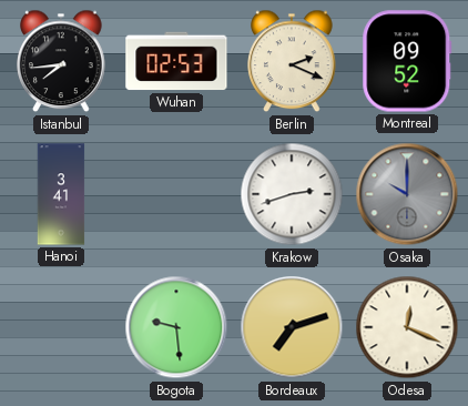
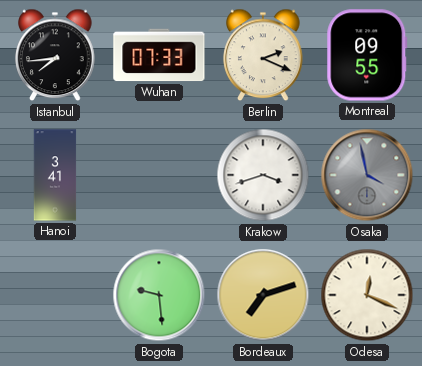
Wuhan: 02:53 -> 07:33 (159, 55)
Montreal: 09:52 -> 09:55 (367, 55)
Krakow: 2:42 -> 3:42 (263, 175)
Osaka: 10:00 -> 3:58 (367, 175)
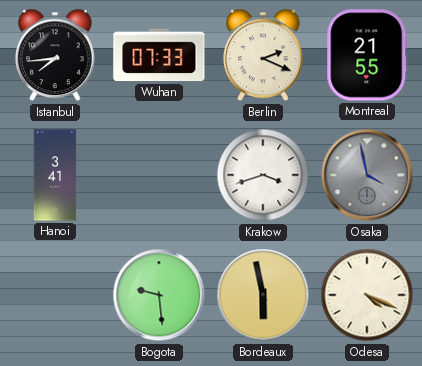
Montreal: 09:55 -> 21:55 (367, 55)
Bordeaux: 7:12 -> 5:58 (263, 295)
Odesa: 12:19 -> 4:19 (367, 295)
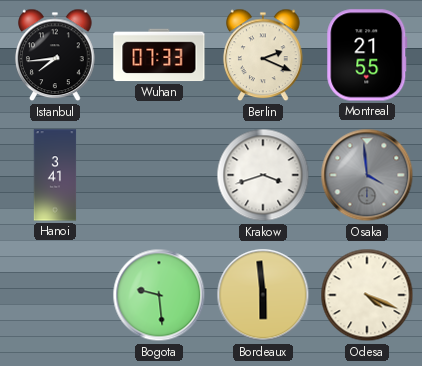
Osaka: 3:58 -> 3:59 (367, 175)
Bordeaux: 5:58 -> 5:59 (263, 295)
